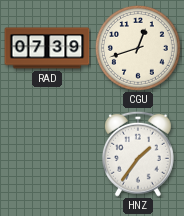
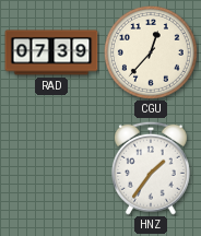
CGU: 12:42 -> 12:37 (151, 52)
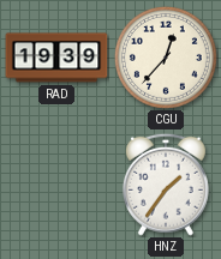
RAD: 07:39 -> 19:39 (56, 58)
